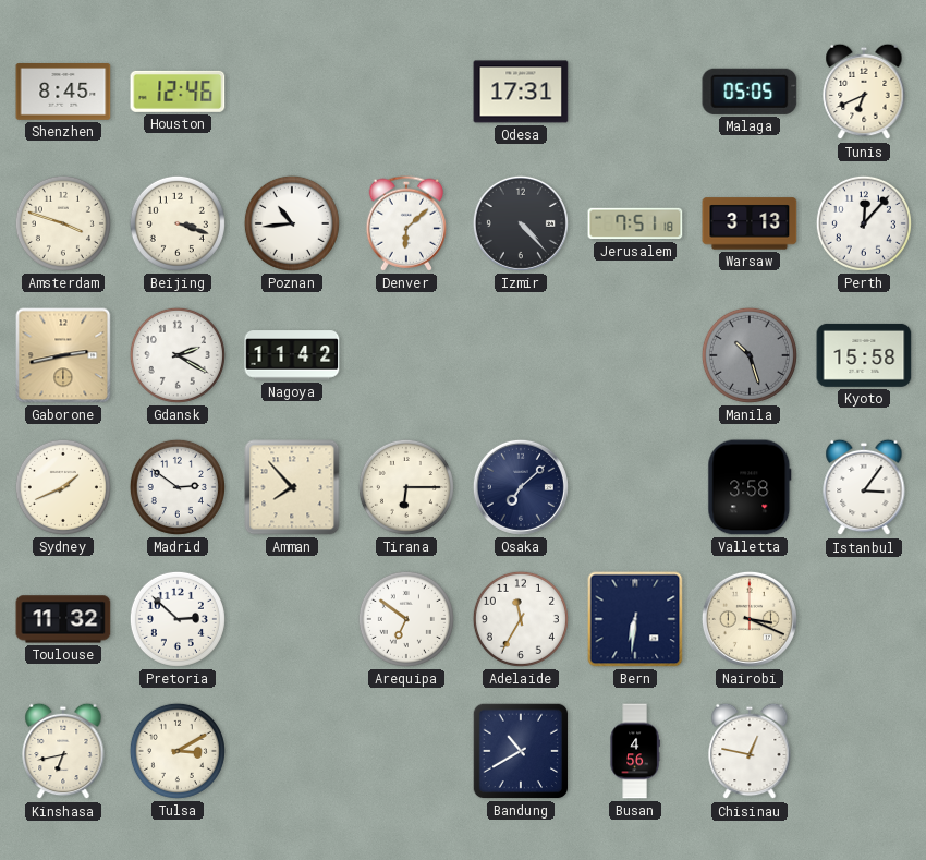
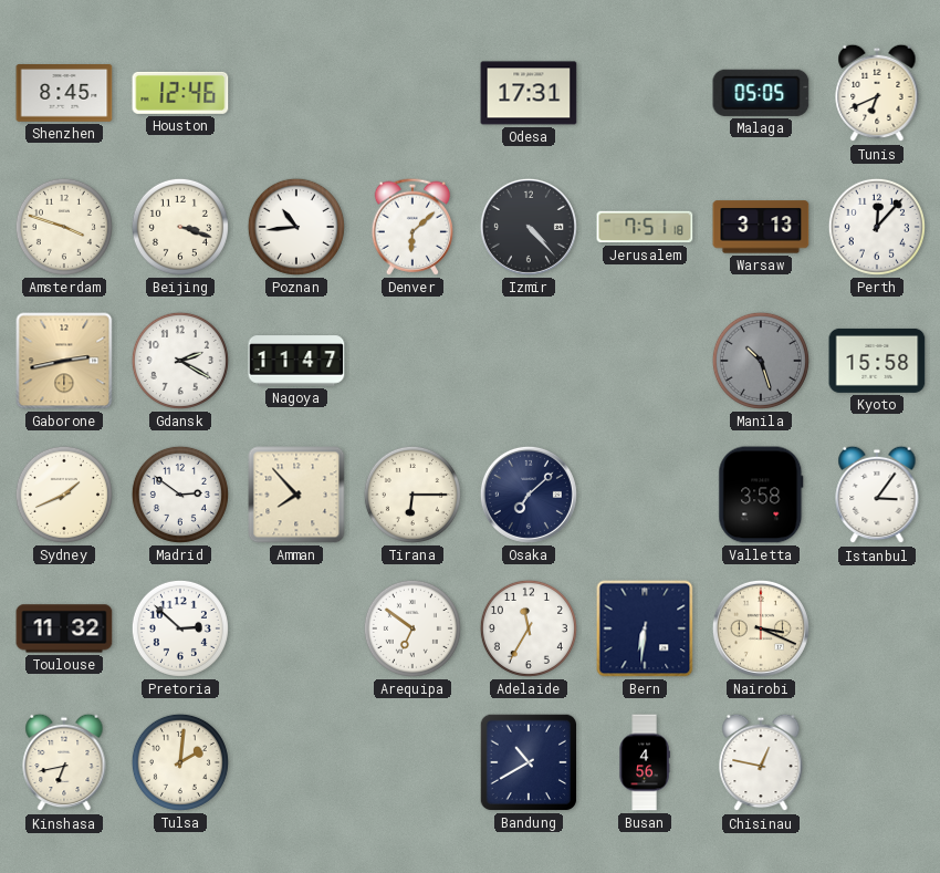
Nagoya: 11:42 -> 11:47 (296, 361)
Tulsa: 3:10 -> 2:01 (180, 762)
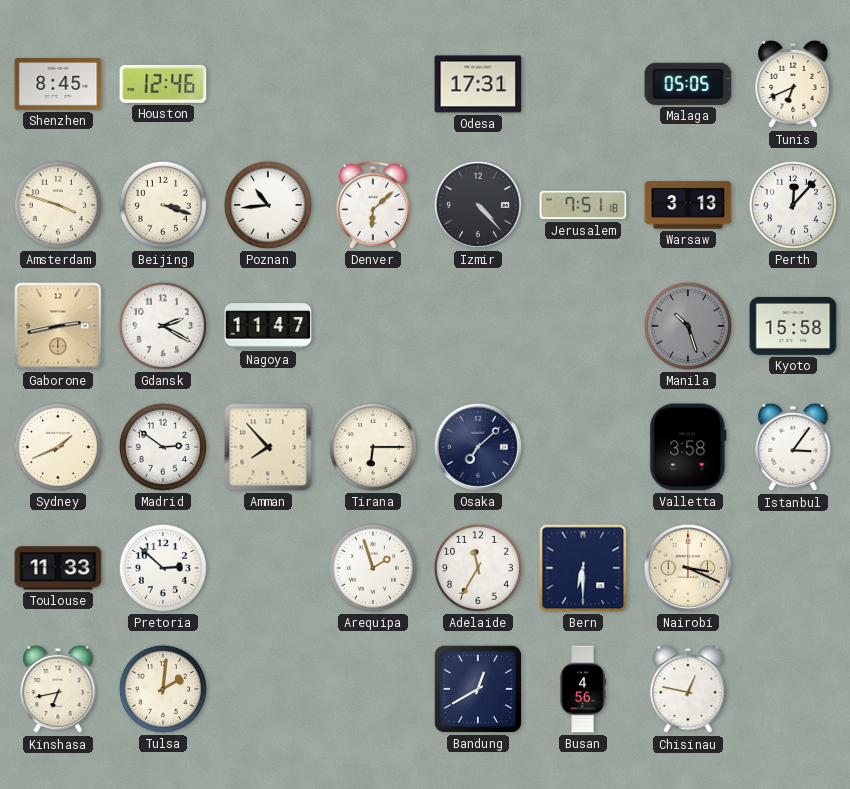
Toulouse: 11:32 -> 11:33 (58, 568)
Arequipa: 6:51 -> 1:57 (373, 568)
Bern: 6:31 -> 6:30 (583, 568)
Bandung: 10:40 -> 12:40 (478, 689)
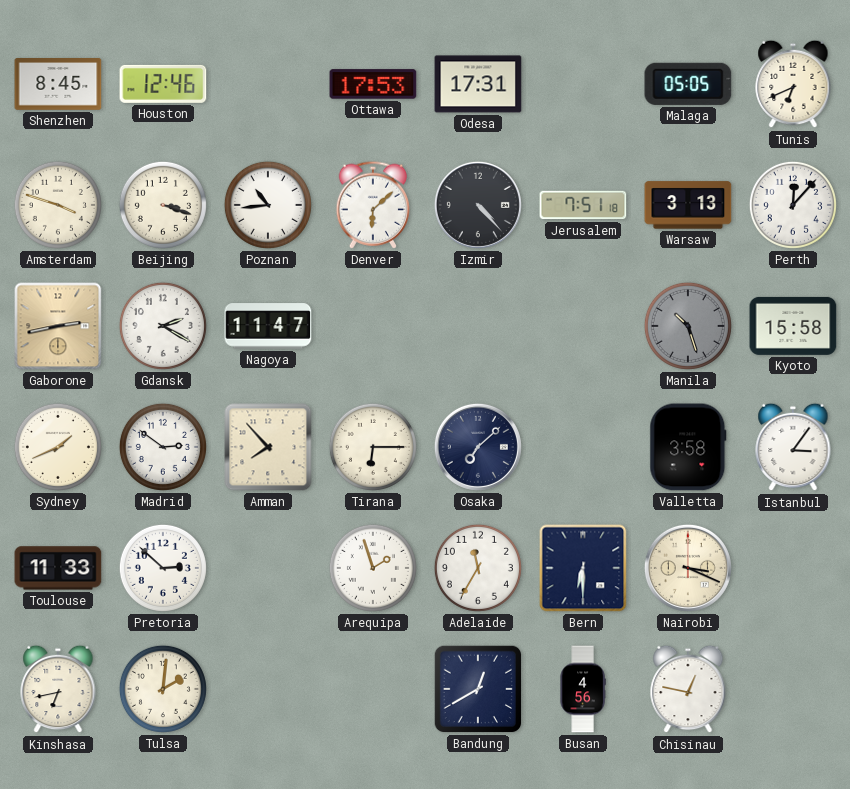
Ottawa: none -> 17:53 (373, 84)
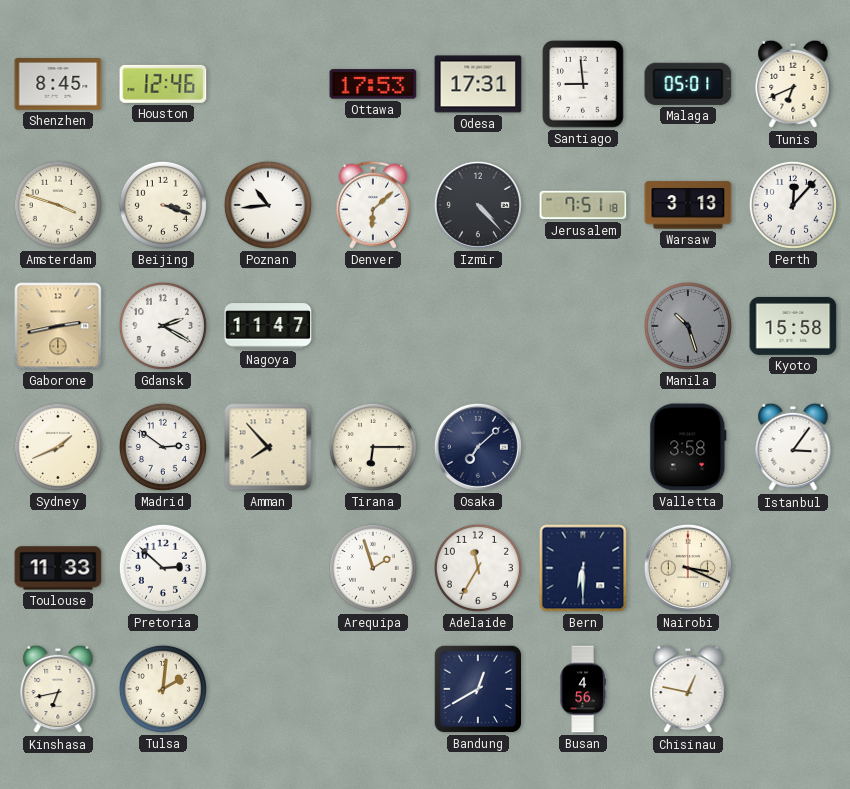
Santiago: none -> 8:59 (583, 84)
Malaga: 05:05 -> 05:01 (688, 84)
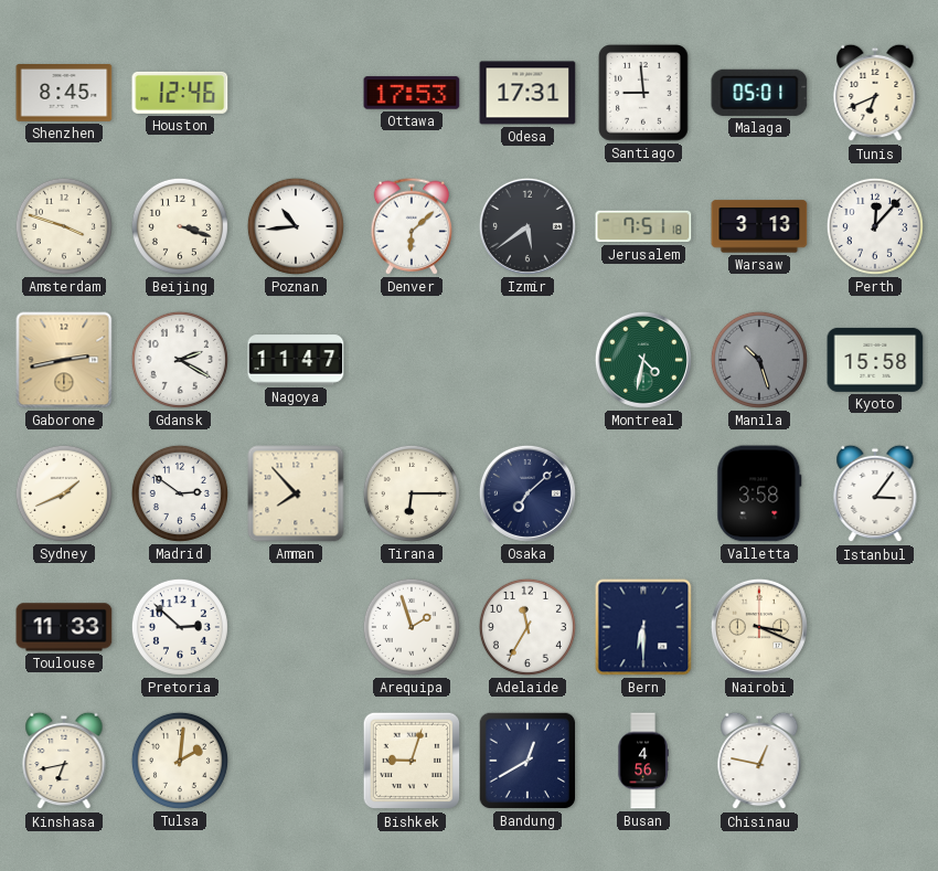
Izmir: 4:23 -> 5:39 (527, 226)
Montreal: none -> 4:32 (643, 360)
Bishkek: none -> 9:03 (412, 761)
